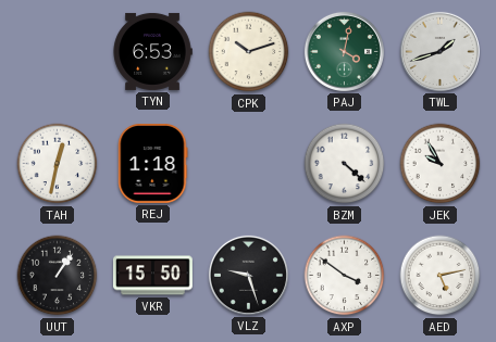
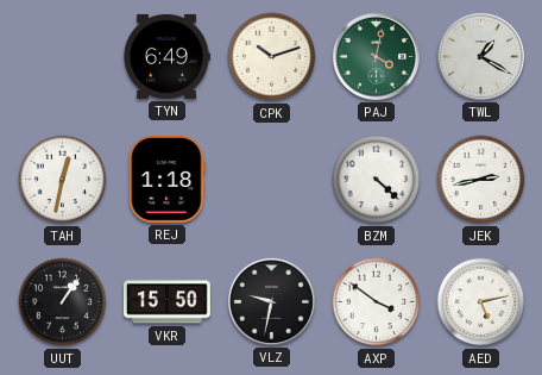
TYN: 6:53 -> 6:49 (166, 56)
TWL: 1:42 -> 1:20 (480, 56)
JEK: 9:55 -> 2:43 (481, 180)
VLZ: 9:27 -> 9:32 (271, 301)
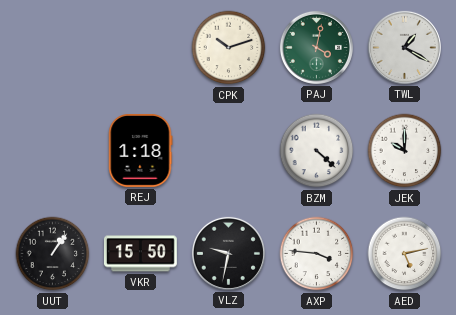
TYN: 6:49 -> none (166, 56)
TAH: 12:32 -> none (63, 180)
JEK: 2:43 -> 10:00 (405, 151)
AXP: 3:51 -> 3:46 (317, 254)
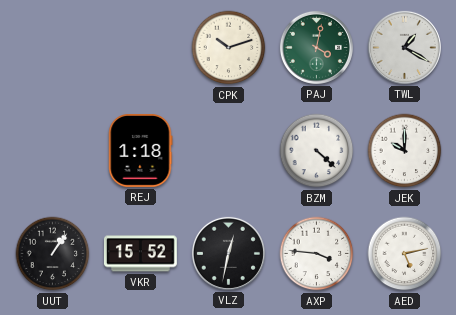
VKR: 15:50 -> 15:52 (140, 254)
VLZ: 9:32 -> 12:32 (228, 253)
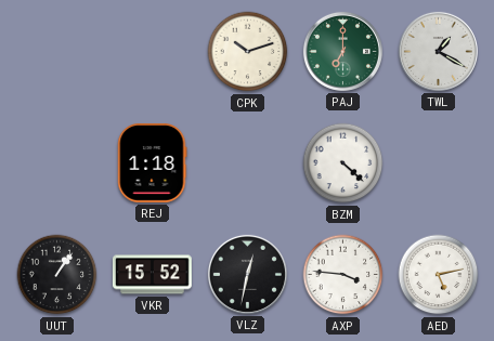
PAJ: 4:02 -> 7:00 (342, 51)
JEK: 10:00 -> none (405, 151)
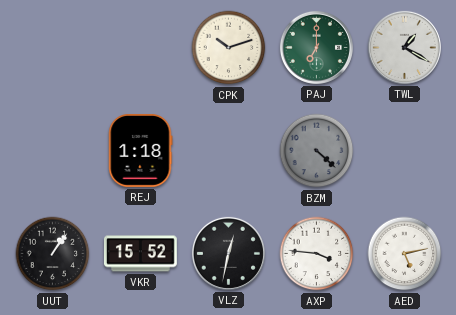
BZM dial: white -> grey (317, 151)
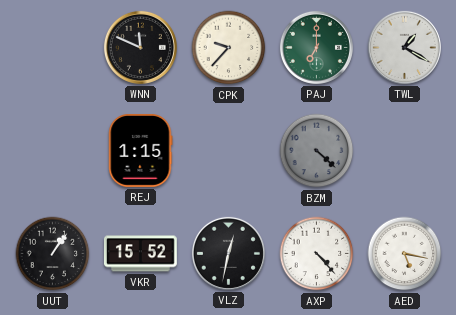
WNN: none -> 11:49 (140, 47)
CPK: 10:12 -> 9:37 (229, 48)
REJ: 1:18 -> 1:15 (141, 150)
AXP: 3:46 -> 4:23 (317, 254)
AED: 5:13 -> 5:17 (405, 254)
